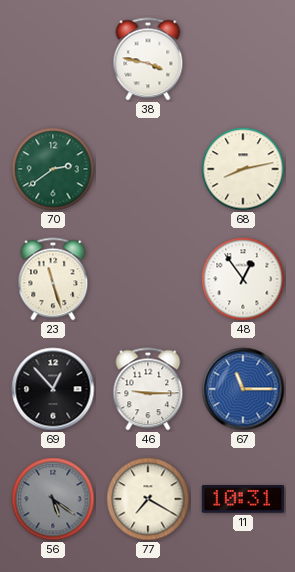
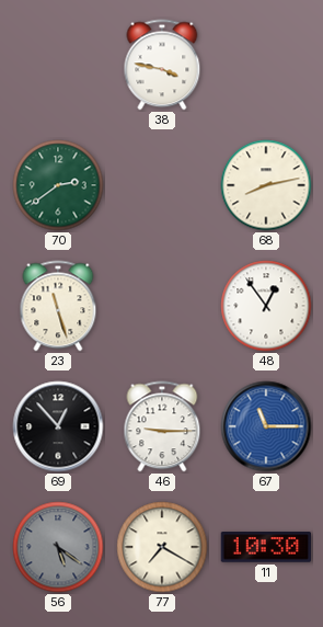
11: 10:31 -> 10:30 (265, 548)
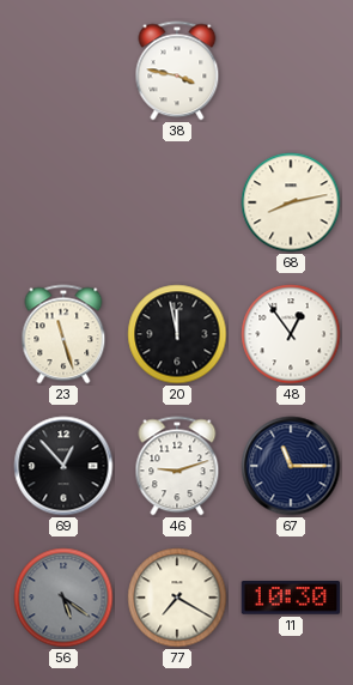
70: 2:39 -> none (58, 185)
20: none -> 11:58 (177, 334)
46: 9:15 -> 9:12 (177, 466)
67 dial: blue -> navy (291, 466)
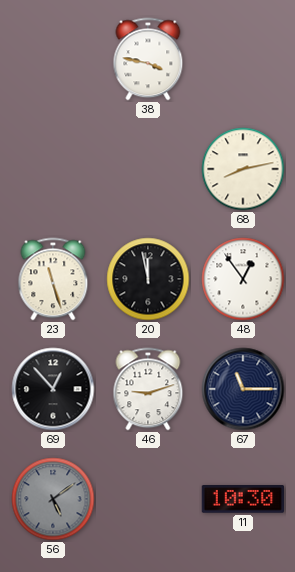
56: 5:21 -> 5:09 (53, 499)
77: 7:20 -> none (177, 598)
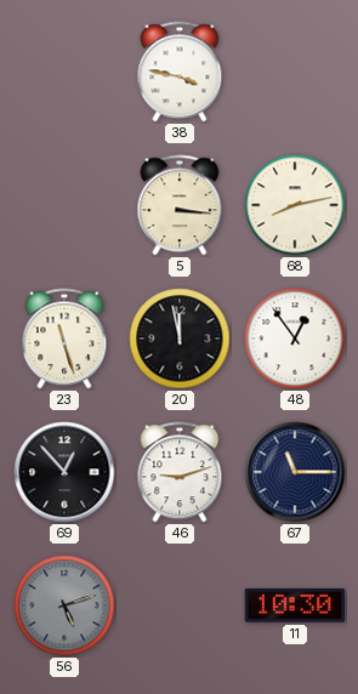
5: none -> 3:16 (180, 205)
56: 5:09 -> 5:12 (64, 605)
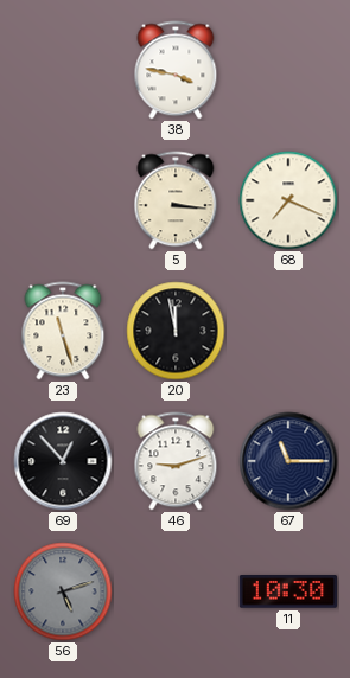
68: 8:13 -> 7:19 (288, 200)
48: 12:54 -> none (295, 339)
